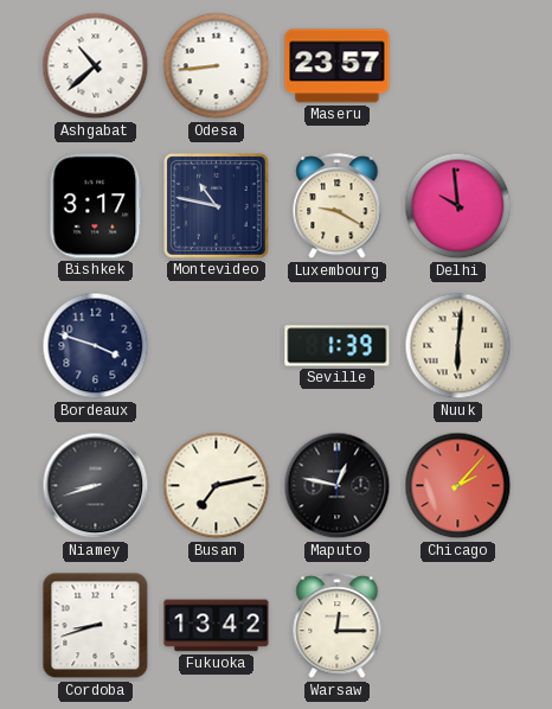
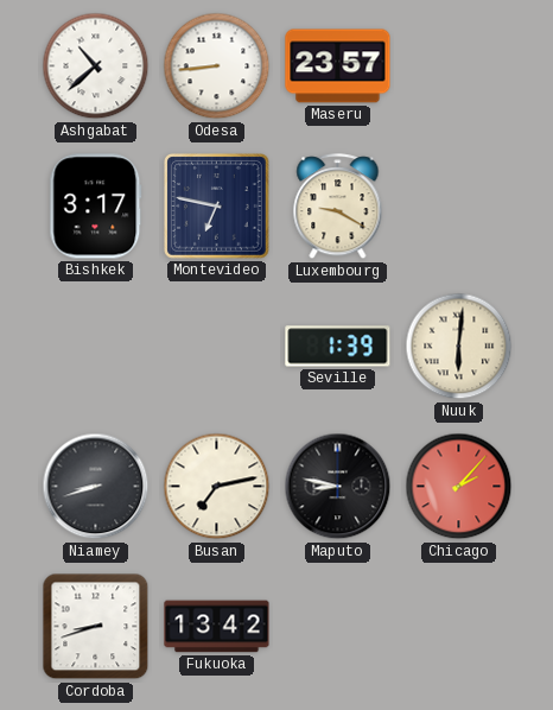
Montevideo: 10:47 -> 6:47 (217, 207)
Delhi: 9:59 -> none (458, 206)
Bordeaux: 3:48 -> none (96, 346)
Maputo: 12:47 -> 8:47 (338, 487)
Warsaw: 12:15 -> none (338, 626)
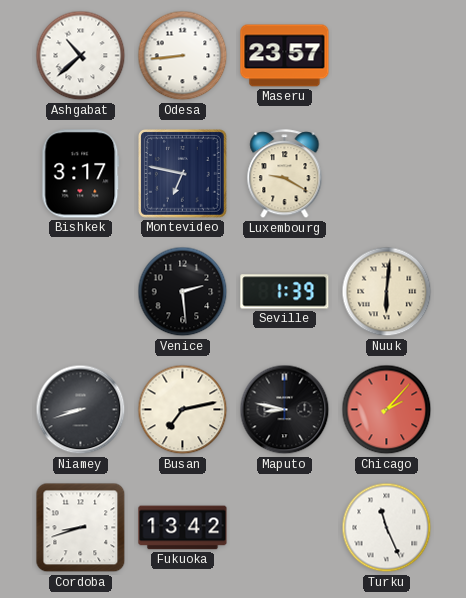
Venice: none -> 2:29 (183, 292)
Turku: none -> 11:26 (387, 528)
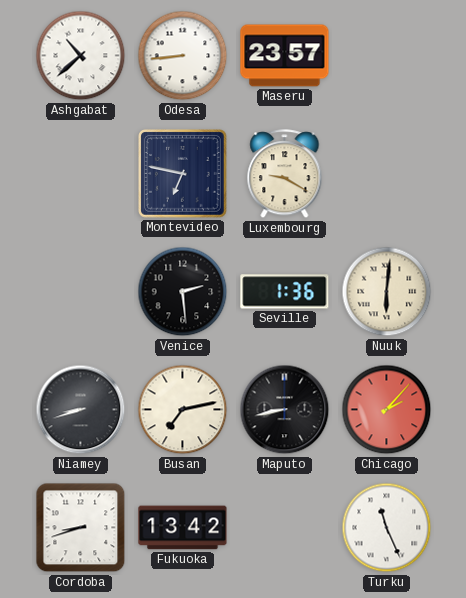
Bishkek: 3:17 -> none (81, 174)
Seville: 1:39 -> 1:36 (285, 292)
Maputo: 8:47 -> 8:43 (285, 410)
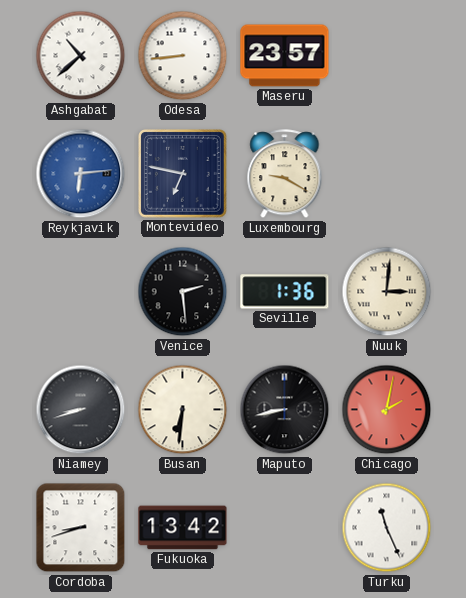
Reykjavik: none -> 6:14 (81, 174)
Nuuk: 6:01 -> 3:01 (387, 292)
Busan: 7:13 -> 6:31 (183, 410)
Chicago: 2:07 -> 2:02 (387, 410)
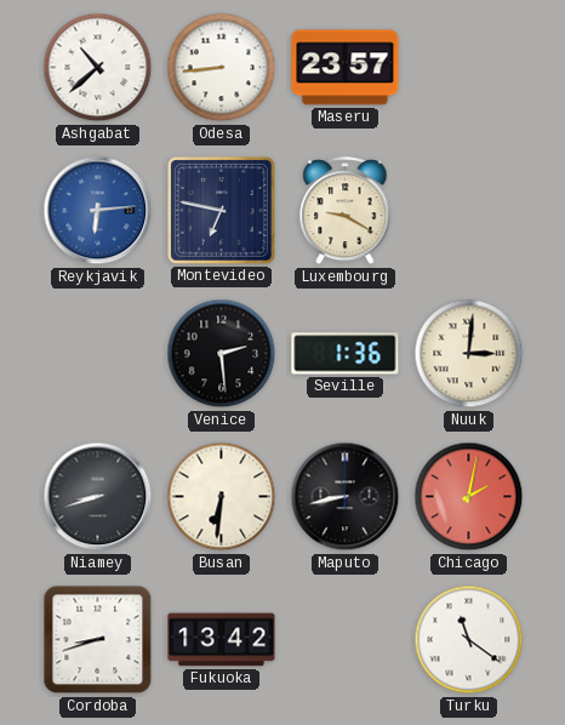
Turku: 11:26 -> 11:21 (469, 640)
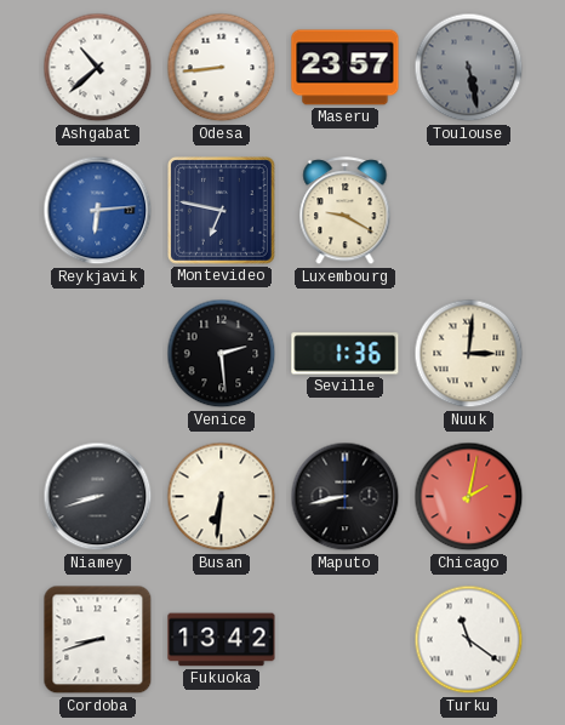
Toulouse: none -> 5:28 (469, 68)
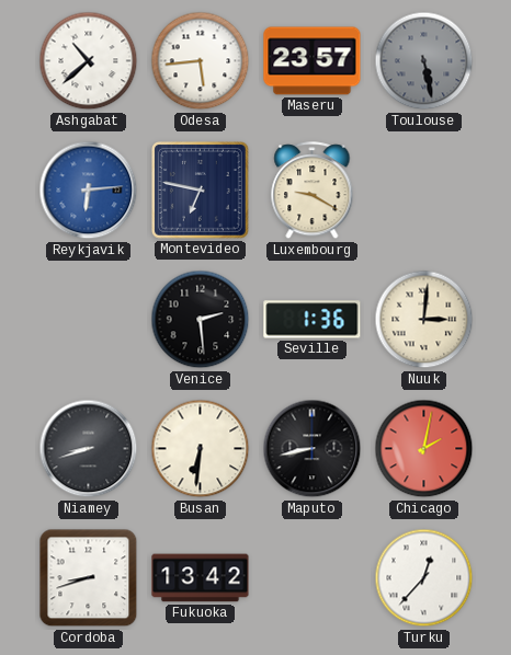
Odesa: 8:44 -> 5:44 (201, 61)
Turku: 11:21 -> 12:37 (424, 578)
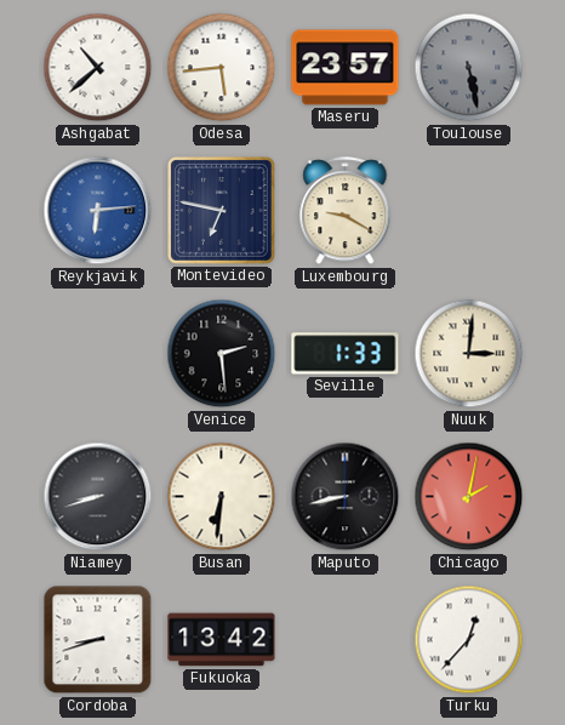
Seville: 1:36 -> 1:33 (346, 354)
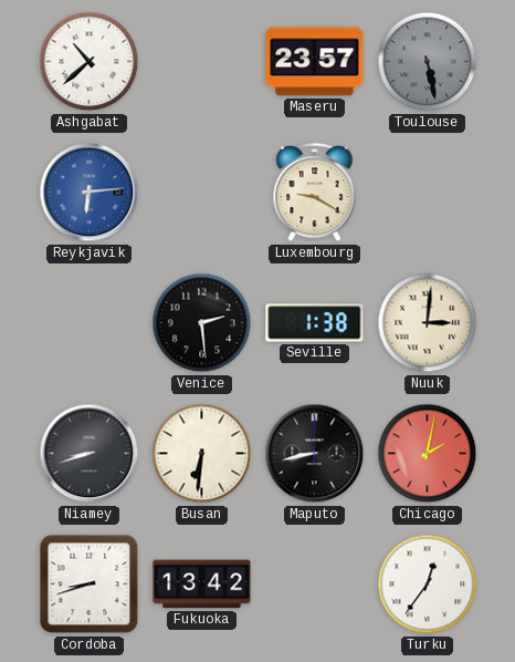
Odesa: 5:44 -> none (222, 68)
Montevideo: 6:47 -> none (222, 211)
Seville: 1:33 -> 1:38 (315, 323)
Turku: 12:37 -> 12:36 (428, 585)
